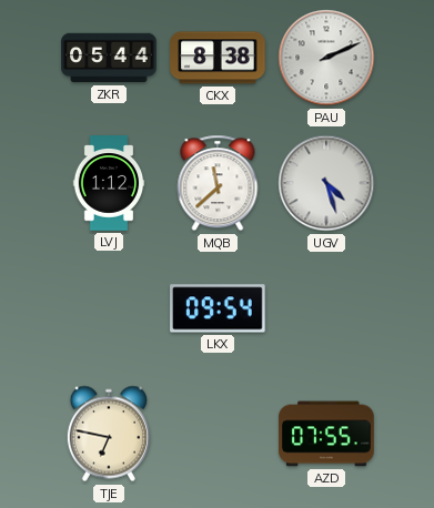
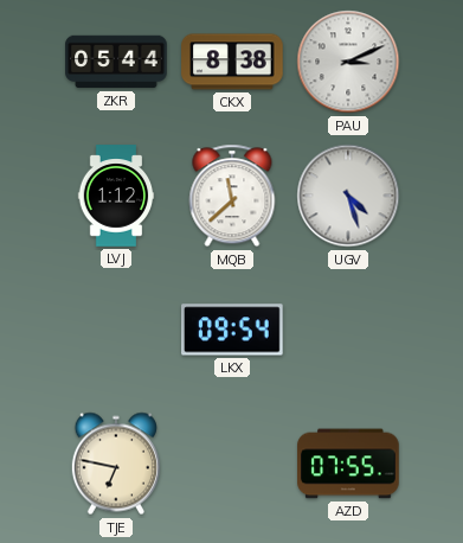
PAU: 2:11 -> 3:11 (348, 62)
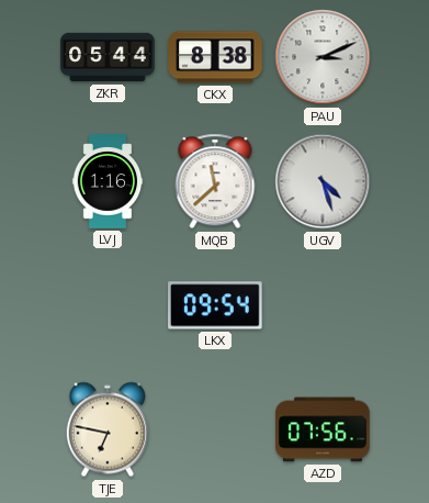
LVJ: 1:12 -> 1:16 (108, 181)
AZD: 07:55 -> 07:56 (323, 429)
